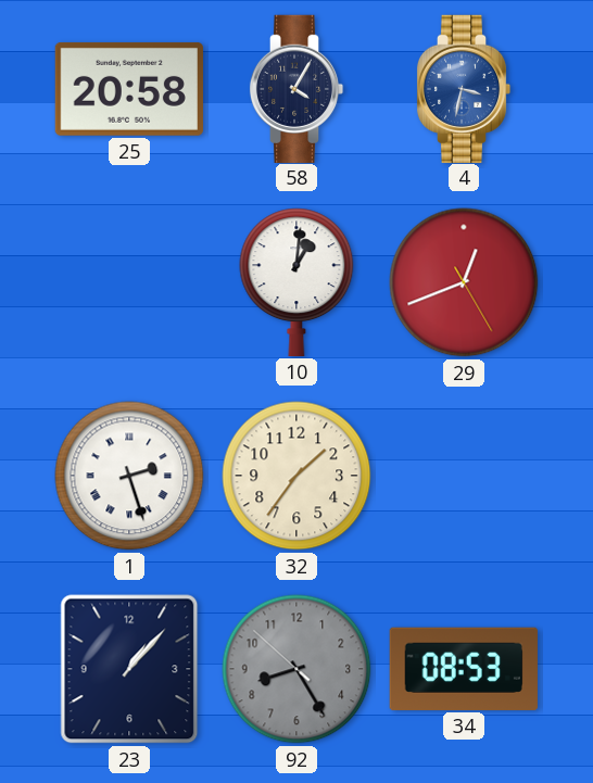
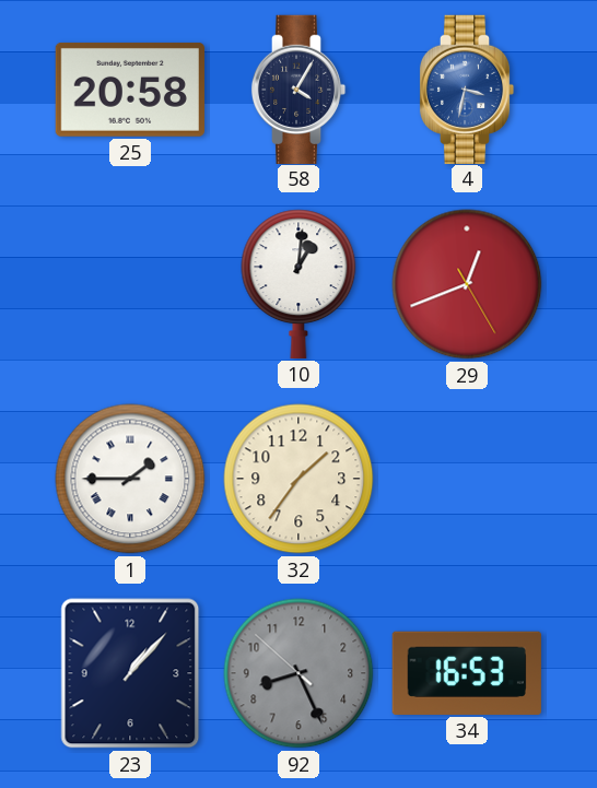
1: 2:27 -> 1:45 (130, 479)
92: 8:24 -> 8:25 (298, 673)
34: 08:53 -> 16:53 (467, 673)
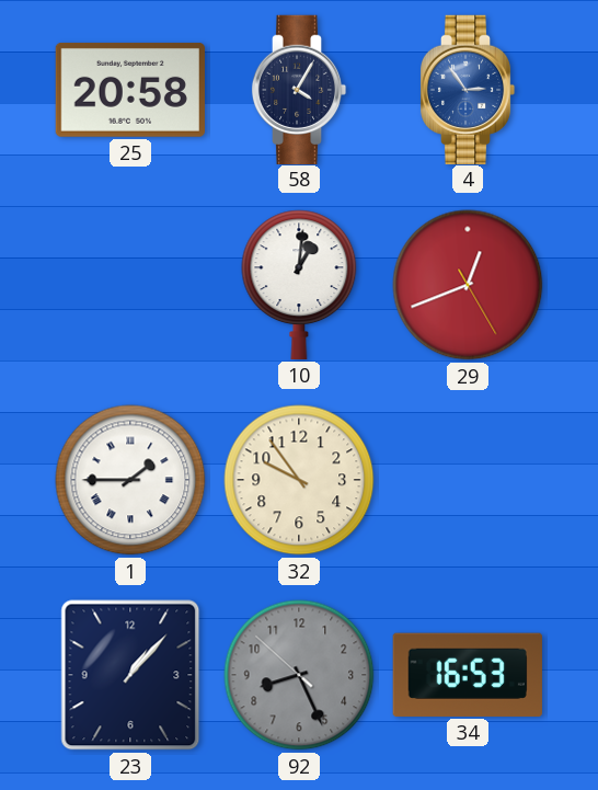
4: 3:32 -> 2:54 (468, 89)
32: 1:36 -> 9:54 (299, 480)
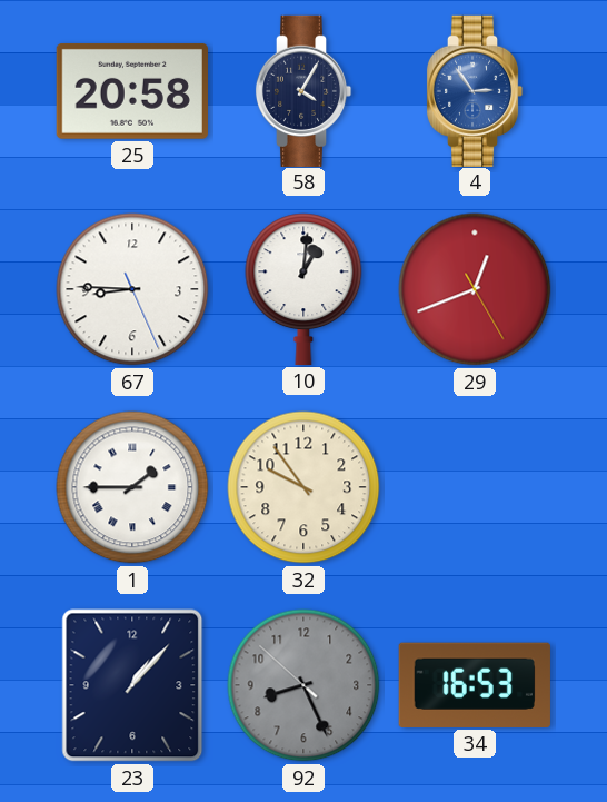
67: none -> 8:45 (132, 289)
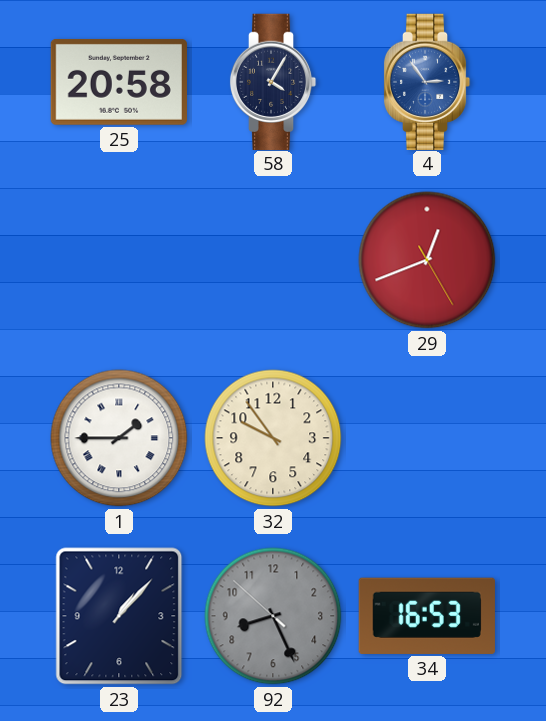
67: 8:45 -> none (132, 289)
10: 1:01 -> none (303, 289)
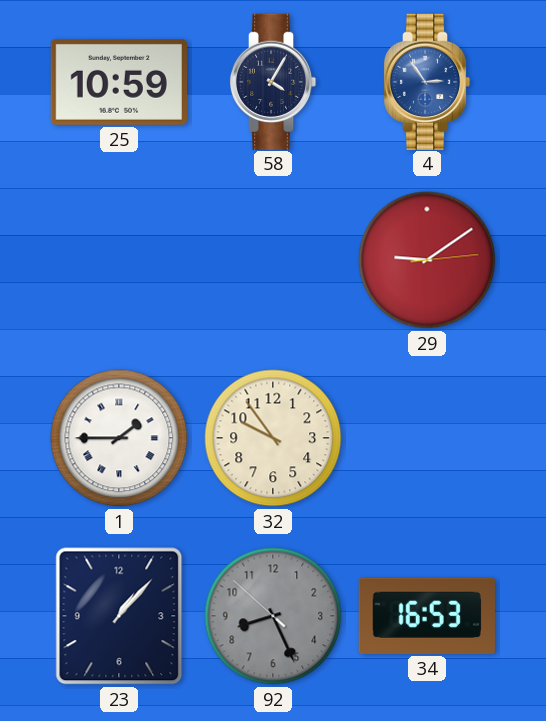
25: 20:58 -> 10:59 (119, 82)
29: 12:41 -> 9:09 (427, 260)
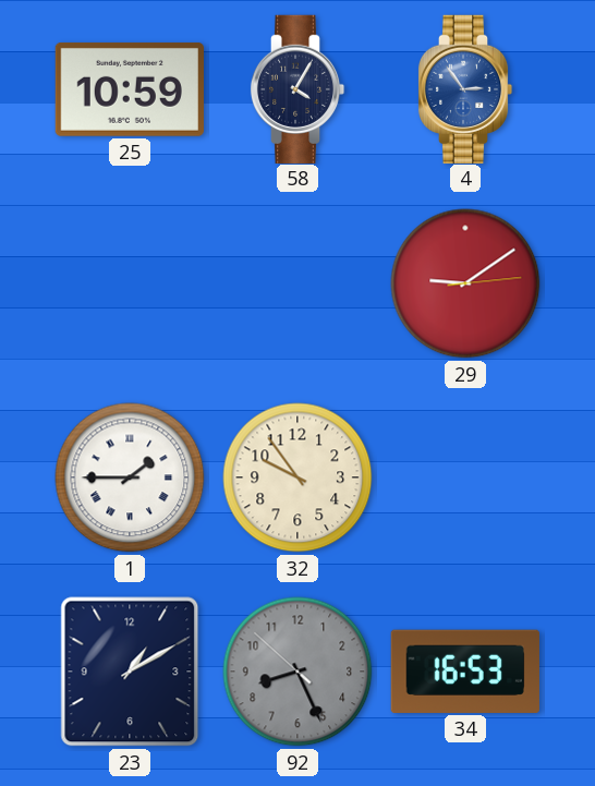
23: 1:07 -> 1:10 (130, 672)
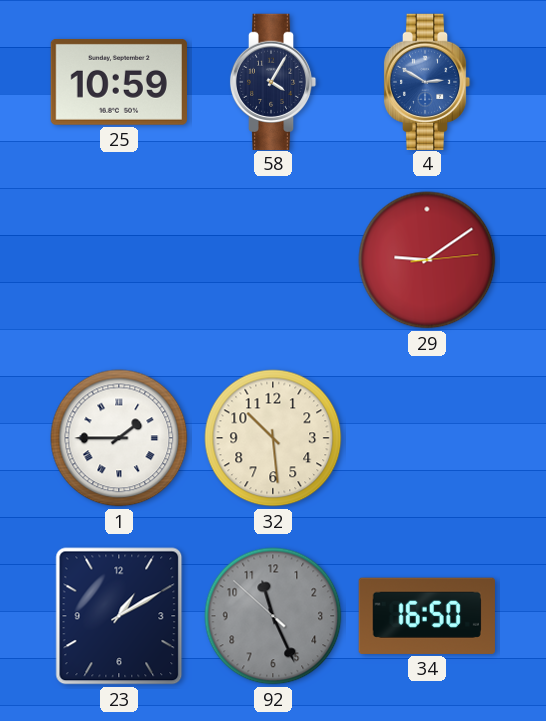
4: 2:54 -> 2:50 (427, 81)
32: 9:54 -> 10:29 (273, 438)
92: 8:25 -> 11:25 (273, 616)
34: 16:53 -> 16:50 (427, 616)
